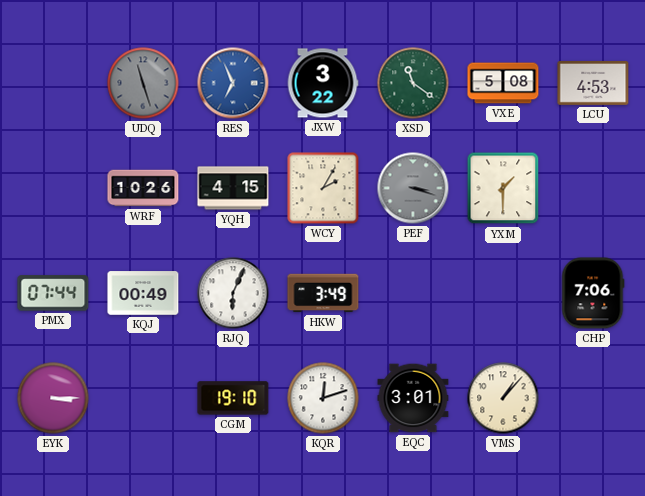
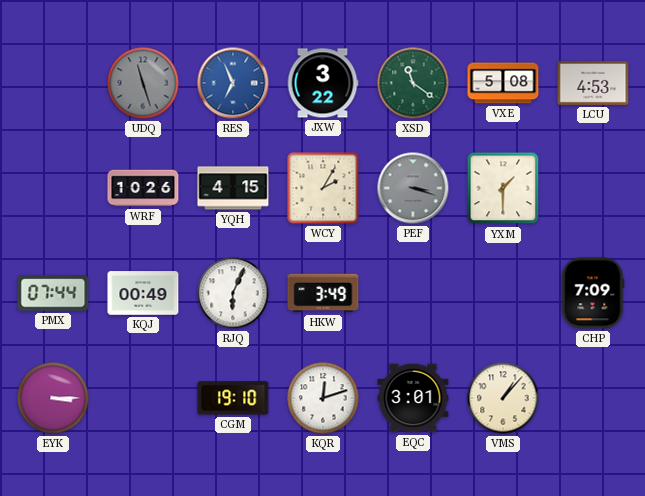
CHP: 7:06 -> 7:09 (593, 293)
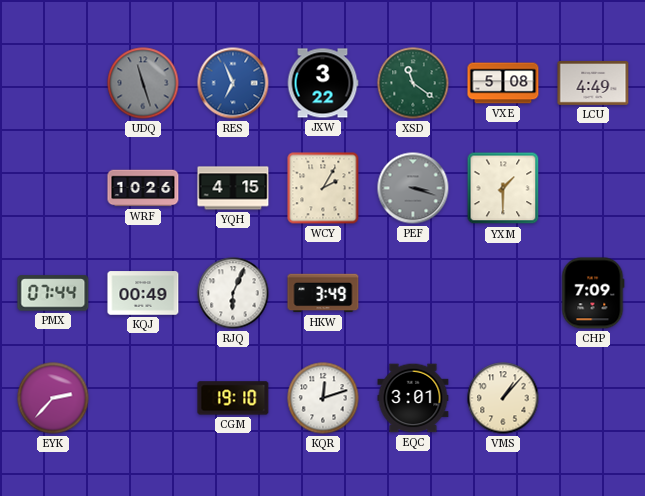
LCU: 4:53 -> 4:49 (593, 83)
EYK: 3:15 -> 2:37 (53, 398)
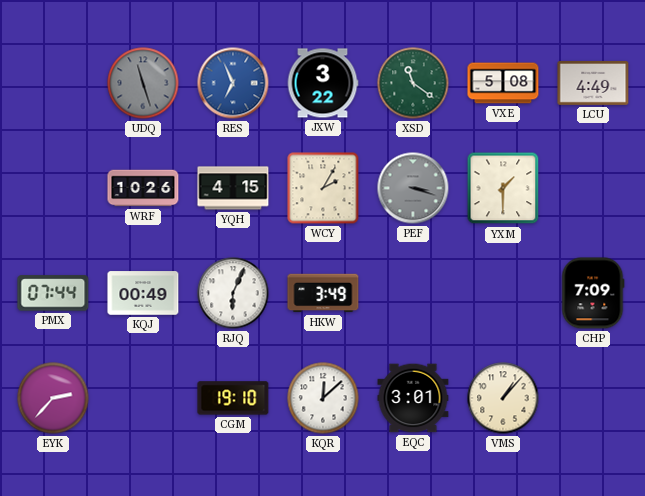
KQR: 12:12 -> 12:08 (323, 398)
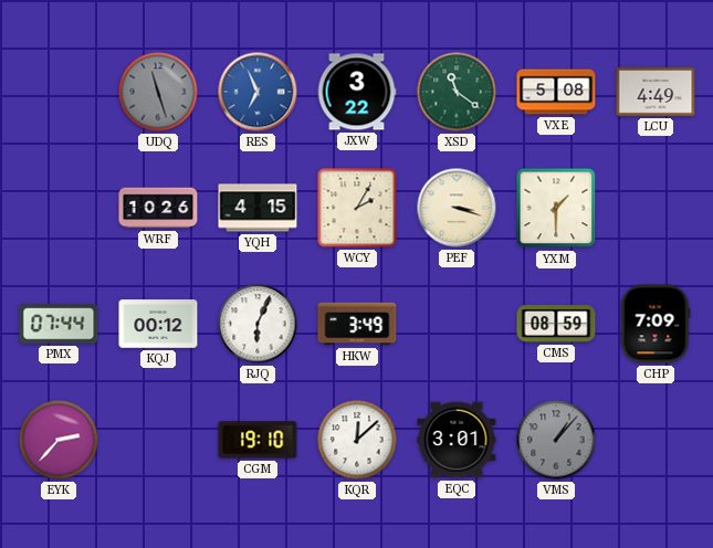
PEF dial: grey -> cream (457, 208)
KQJ: 00:49 -> 00:12 (158, 324)
CMS: none -> 08:59 (556, 324)
VMS dial: cream -> grey (556, 440)
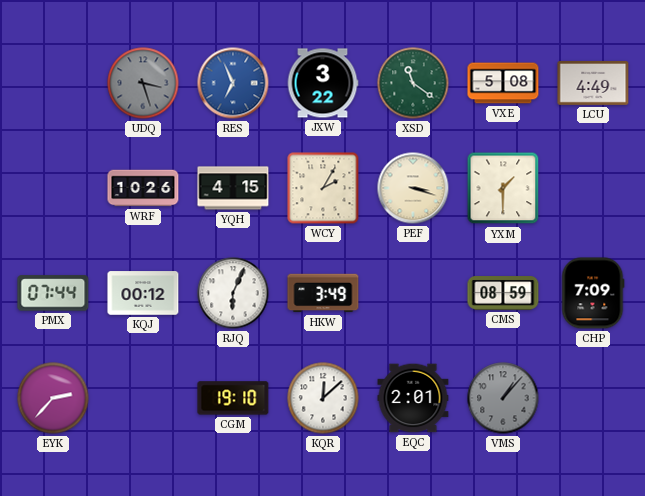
UDQ: 11:27 -> 3:27 (143, 83)
EQC: 3:01 -> 2:01 (413, 398)
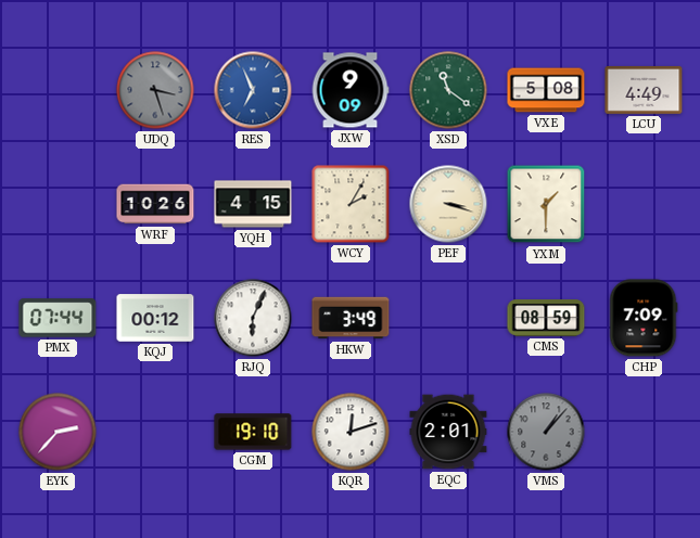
JXW: 3:22 -> 9:09 (351, 90)
KQR: 12:08 -> 12:12 (351, 432)
